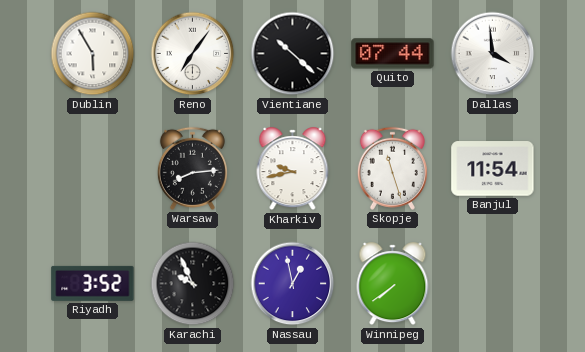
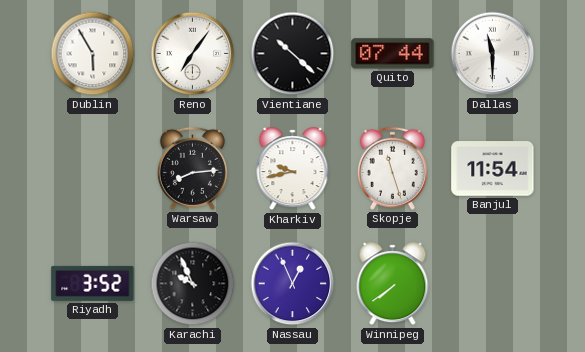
Dallas: 3:59 -> 11:30 (493, 54)
Nassau: 12:58 -> 12:56 (293, 284)
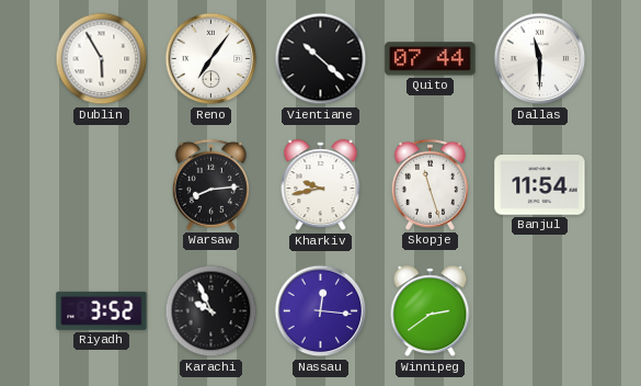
Nassau: 12:56 -> 12:16 (321, 311)
Winnipeg: 7:39 -> 2:39 (431, 311)
